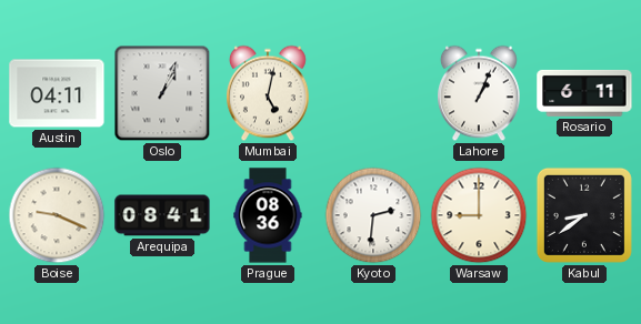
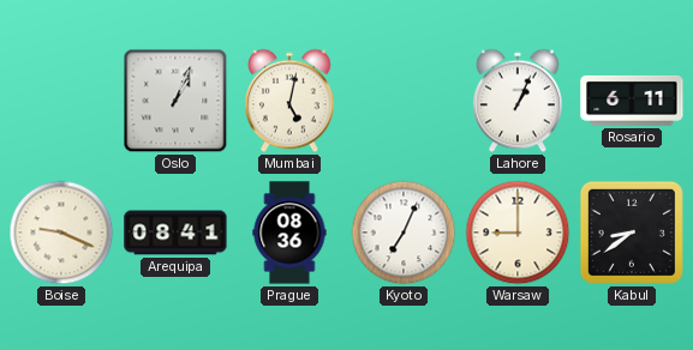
Austin: 04:11 -> none (57, 93)
Kyoto: 2:31 -> 7:04 (404, 233)
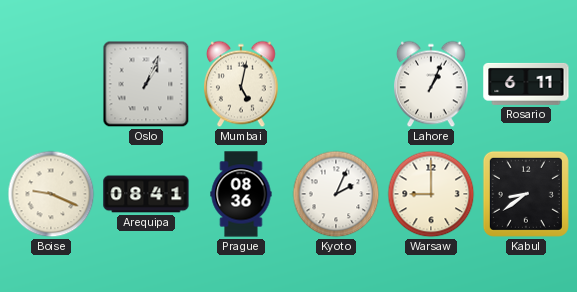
Kyoto: 7:04 -> 2:04 (336, 194)
